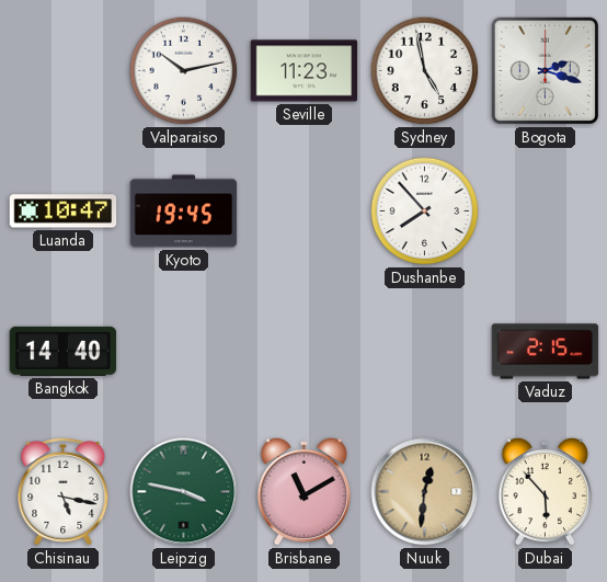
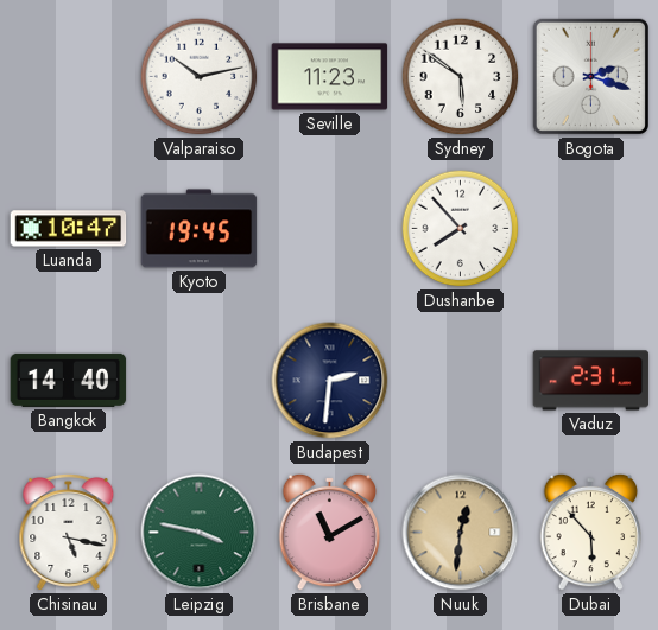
Sydney: 4:58 -> 5:51 (461, 77)
Budapest: none -> 2:31 (330, 381)
Vaduz: 2:15 -> 2:31 (591, 381)
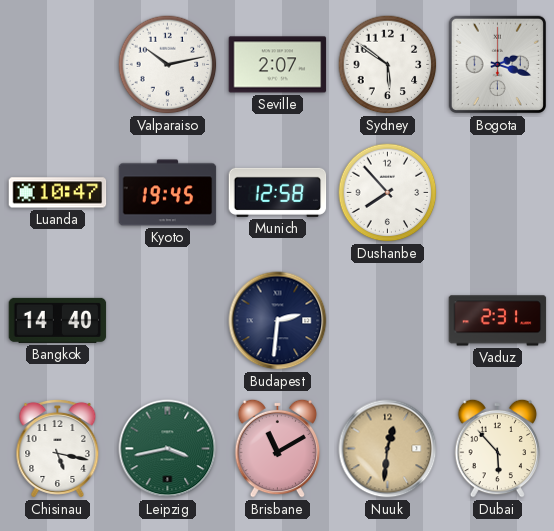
Seville: 11:23 -> 2:07 (278, 65)
Munich: none -> 12:58 (278, 192)
Leipzig: 3:47 -> 3:43 (168, 449)
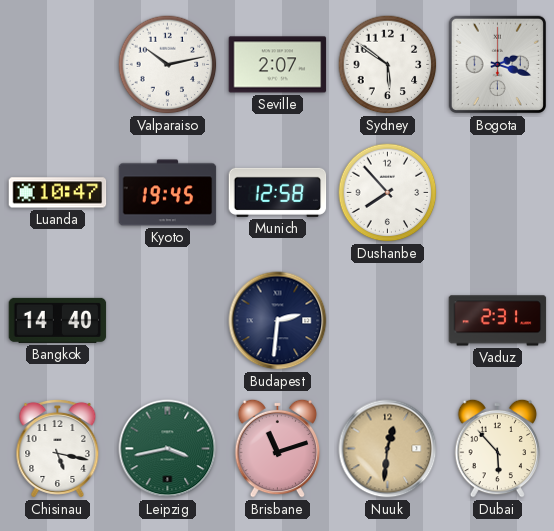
Brisbane: 11:10 -> 11:12 (278, 448)
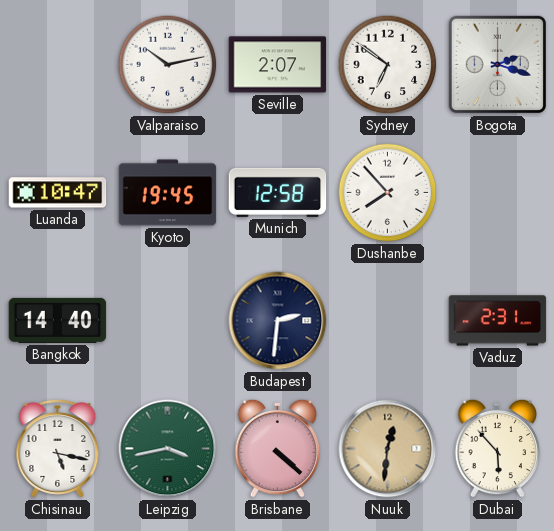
Sydney: 5:51 -> 6:51 (388, 65)
Brisbane: 11:12 -> 4:22 (278, 448)
